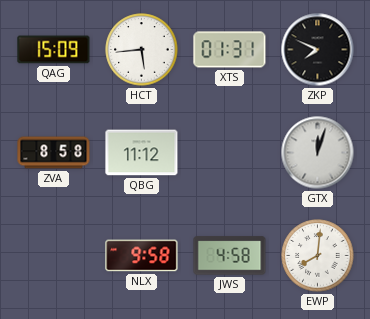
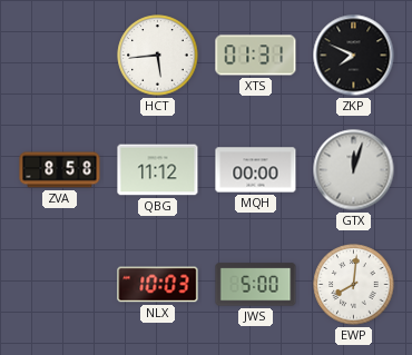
QAG: 15:09 -> none (54, 50)
MQH: none -> 00:00 (256, 170)
NLX: 9:58 -> 10:03 (158, 285)
JWS: 4:58 -> 5:00 (256, 285)
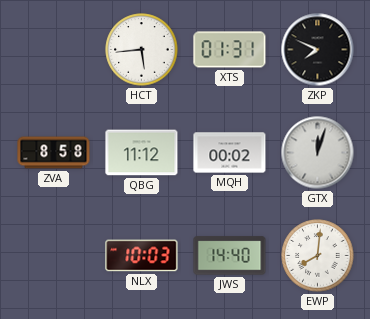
MQH: 00:00 -> 00:02 (230, 153)
JWS: 5:00 -> 14:40 (230, 256)
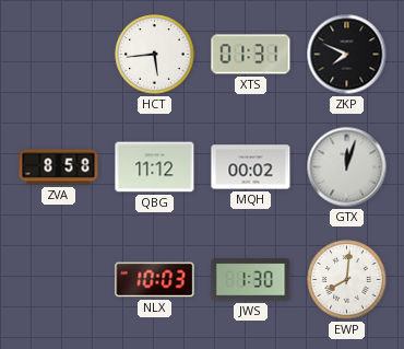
JWS: 14:40 -> 1:30 (251, 280)
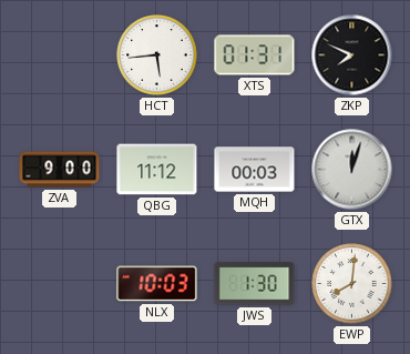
ZVA: 8:58 -> 9:00 (60, 170)
MQH: 00:02 -> 00:03 (255, 170)
